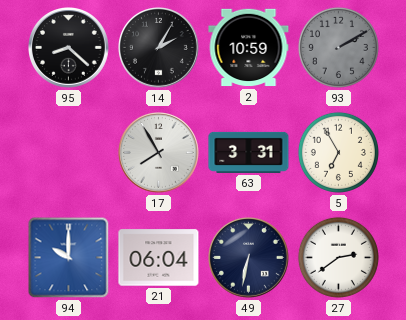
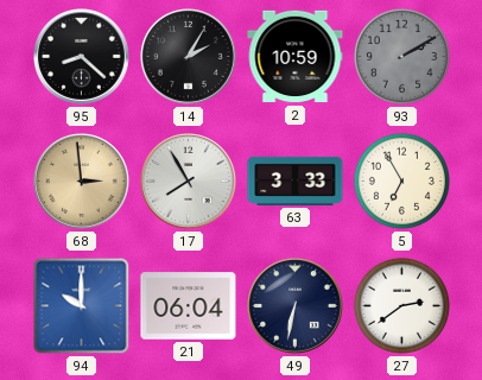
68: none -> 2:59 (82, 182)
63: 3:31 -> 3:33 (296, 180)
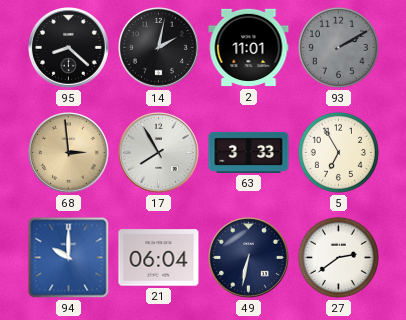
14: 2:05 -> 2:02 (159, 48)
2: 10:59 -> 11:01 (249, 48)
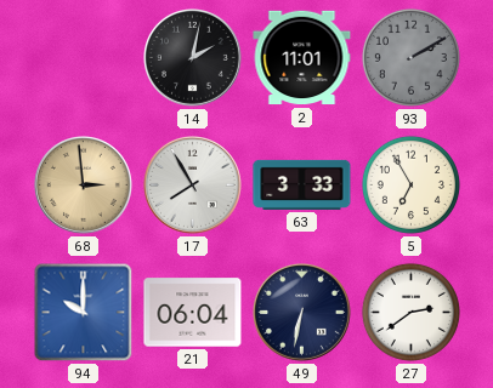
95: 8:22 -> none (69, 48)
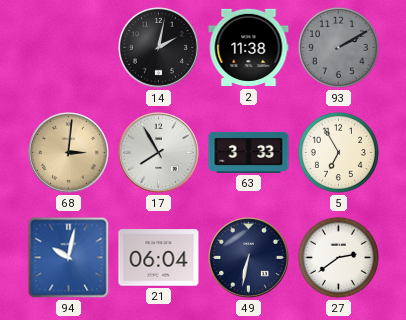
2: 11:01 -> 11:38 (249, 48)
68: 2:59 -> 3:01 (69, 153)
94: 10:00 -> 10:02 (69, 258)
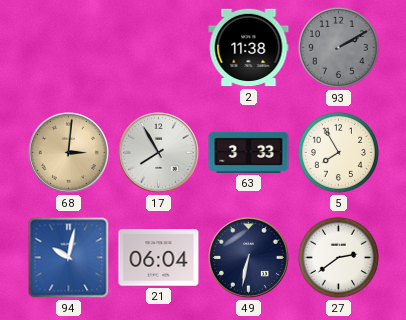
14: 2:02 -> none (159, 48)
5: 6:55 -> 7:55 (338, 152)
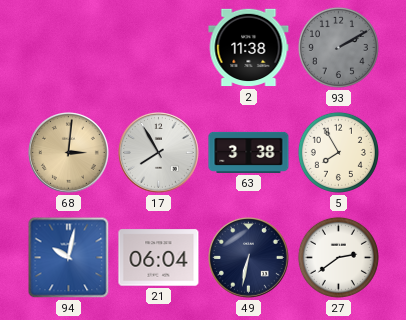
63: 3:33 -> 3:38 (249, 152)
